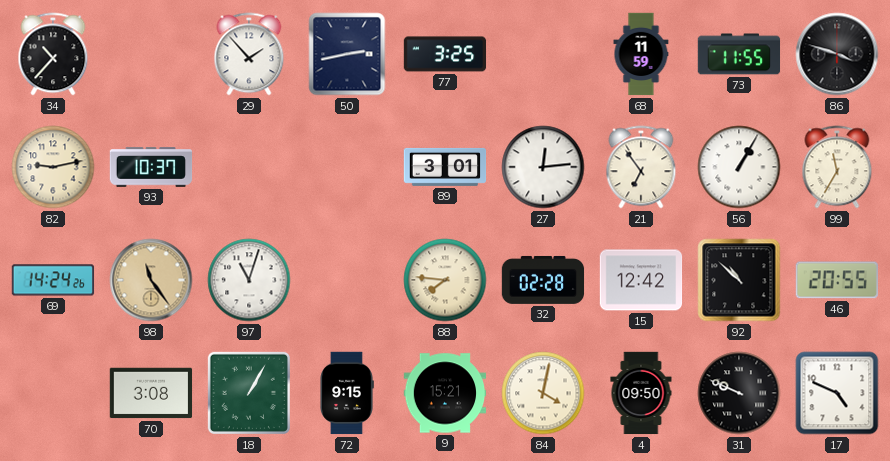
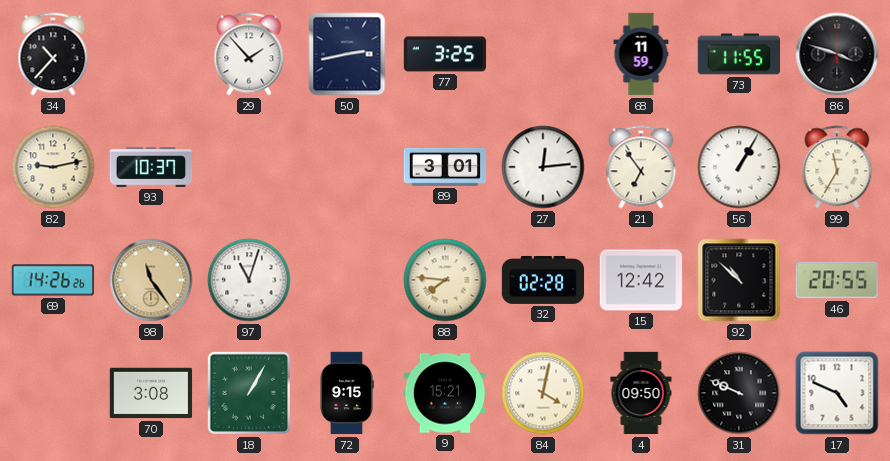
69: 14:24 -> 14:26 (53, 280)
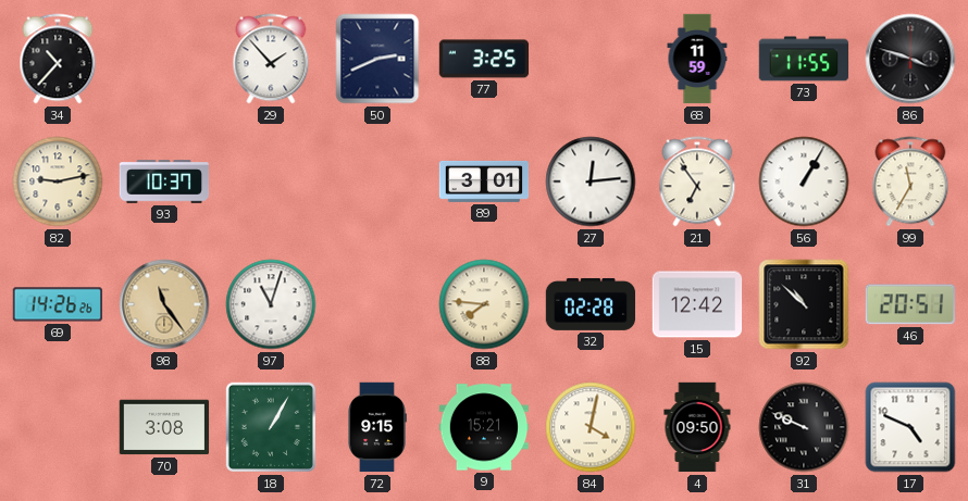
50: 2:43 -> 2:41 (377, 59)
46: 20:55 -> 20:51 (910, 304)
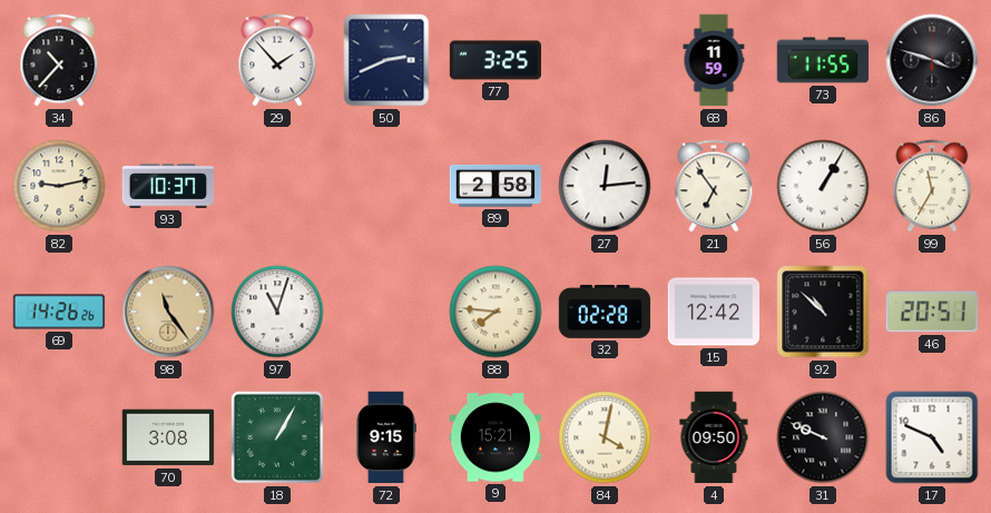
89: 3:01 -> 2:58 (495, 186)
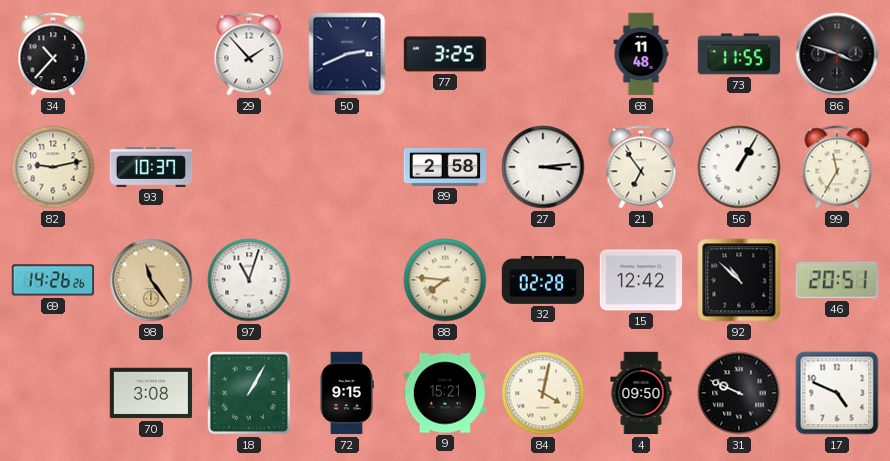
68: 11:59 -> 11:48 (641, 54)
27: 12:14 -> 3:14 (543, 167)
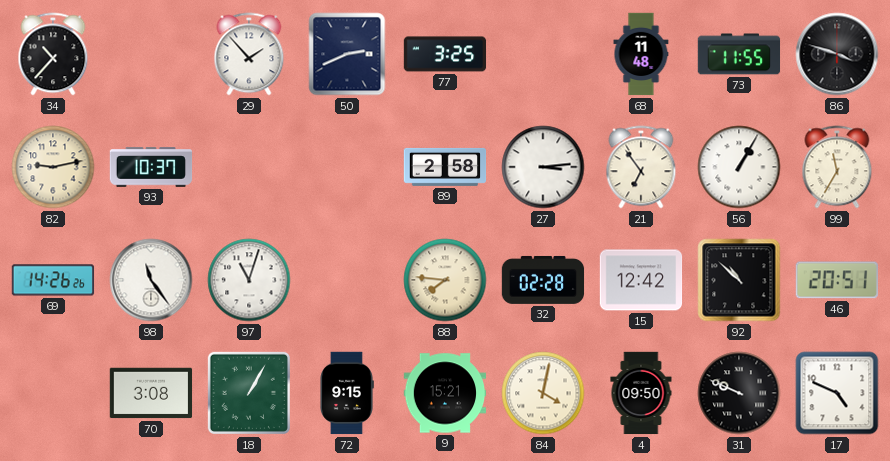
98 dial: champagne -> white (151, 280)
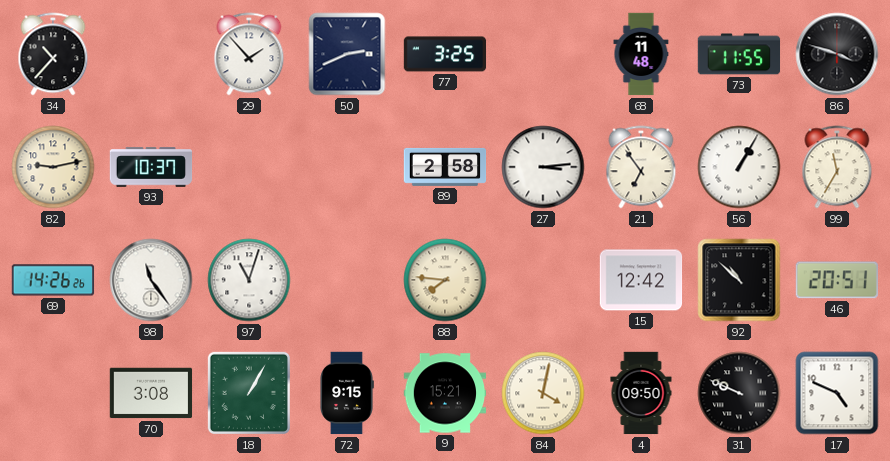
32: 02:28 -> none (543, 280)
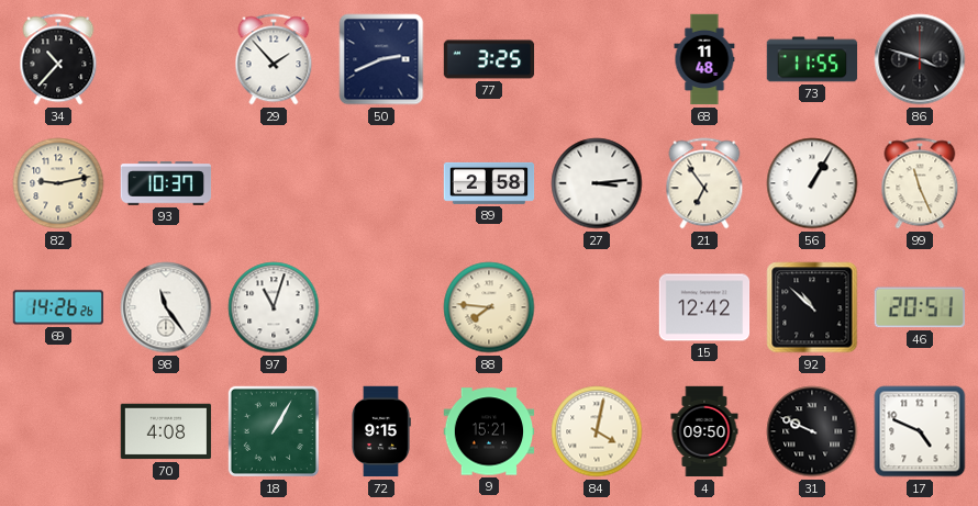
99: 11:35 -> 11:26 (920, 183)
70: 3:08 -> 4:08 (166, 431)
